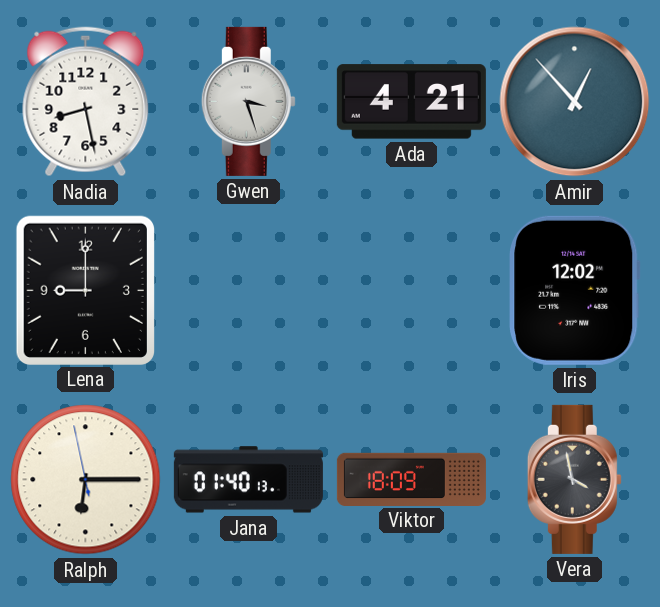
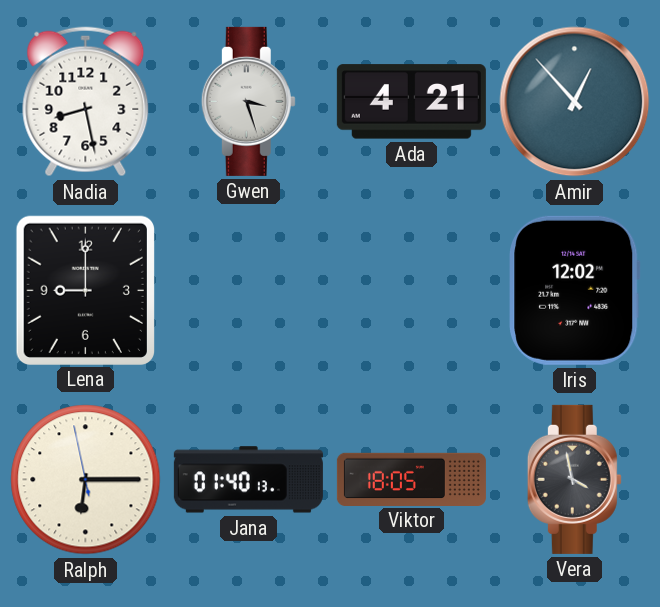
Viktor: 18:09 -> 18:05 (411, 479)
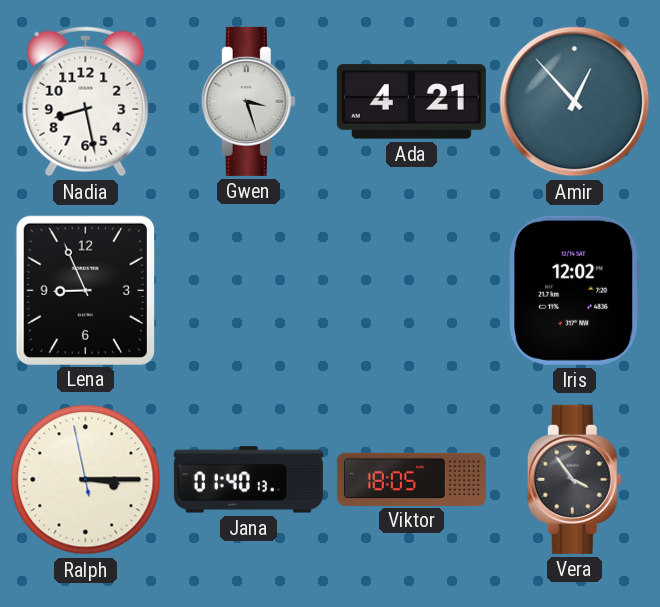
Lena: 9:00 -> 8:56 (85, 290)
Ralph: 6:14 -> 3:14 (86, 480)
Vera: 3:58 -> 3:54 (574, 479)
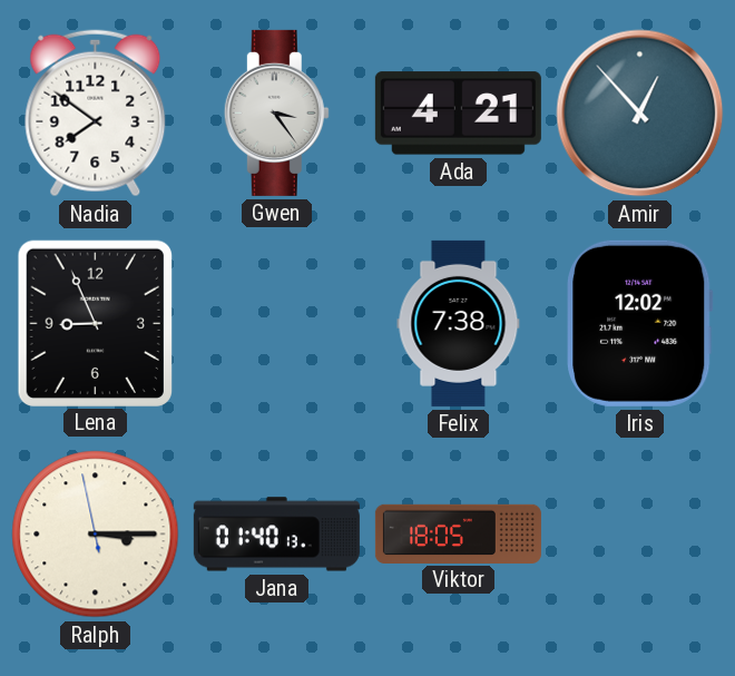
Nadia: 8:28 -> 7:51 (96, 114)
Gwen: 3:27 -> 3:24 (276, 112)
Felix: none -> 7:38 (459, 323)
Vera: 3:54 -> none (574, 479)
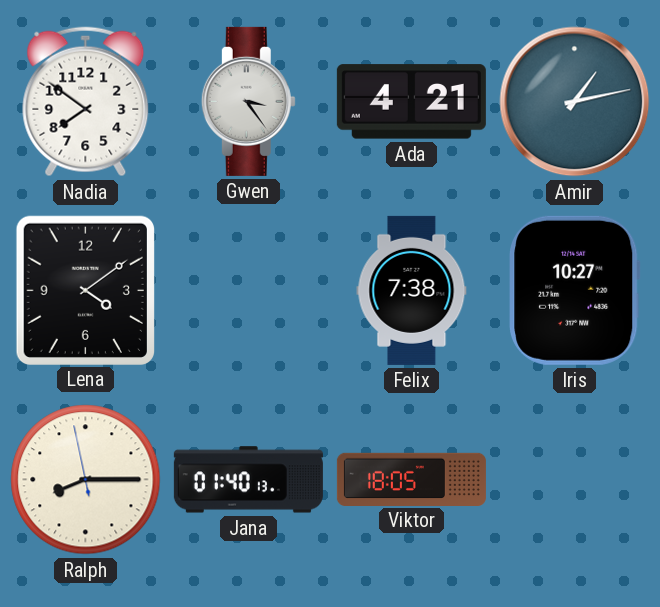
Amir: 12:53 -> 1:13 (575, 102)
Lena: 8:56 -> 4:09 (85, 290)
Iris: 12:02 -> 10:27 (575, 290)
Ralph: 3:14 -> 8:14 (86, 480)
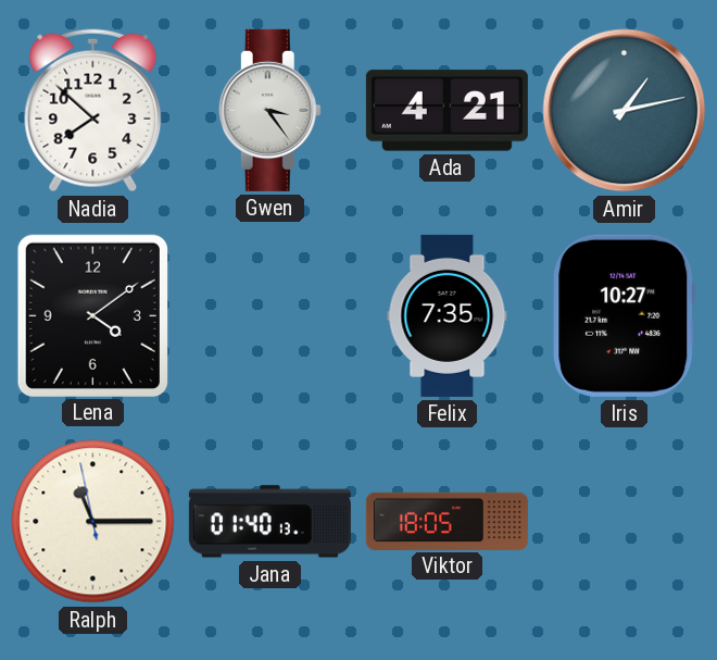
Nadia: 7:51 -> 7:52 (93, 111)
Felix: 7:38 -> 7:35 (448, 315)
Ralph: 8:14 -> 11:14 (93, 522)
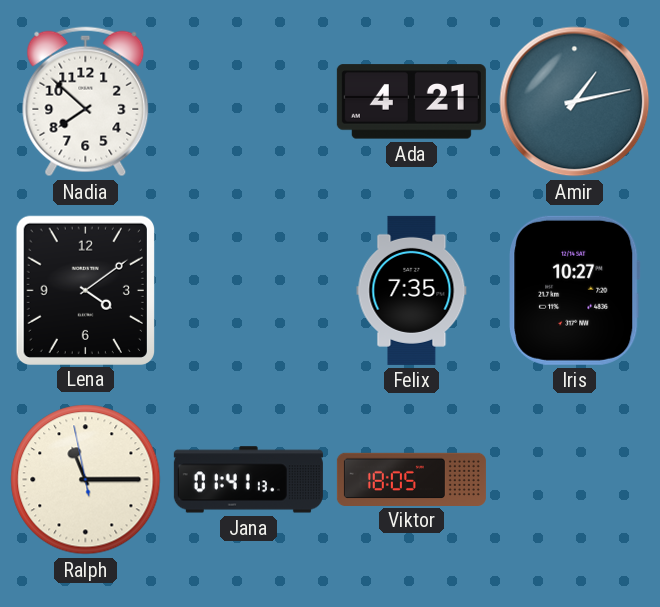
Gwen: 3:24 -> none (269, 110)
Jana: 01:40 -> 01:41 (248, 480)
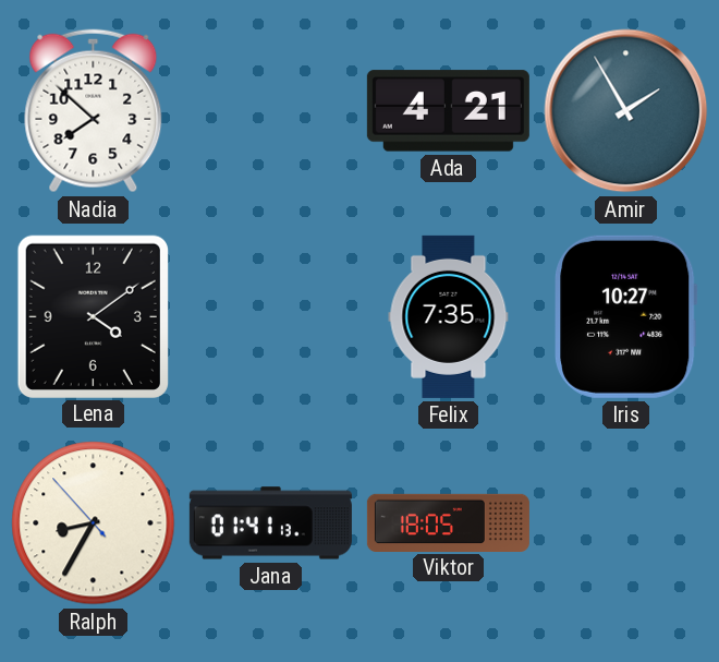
Amir: 1:13 -> 1:55 (626, 111)
Ralph: 11:14 -> 8:34 (94, 523)
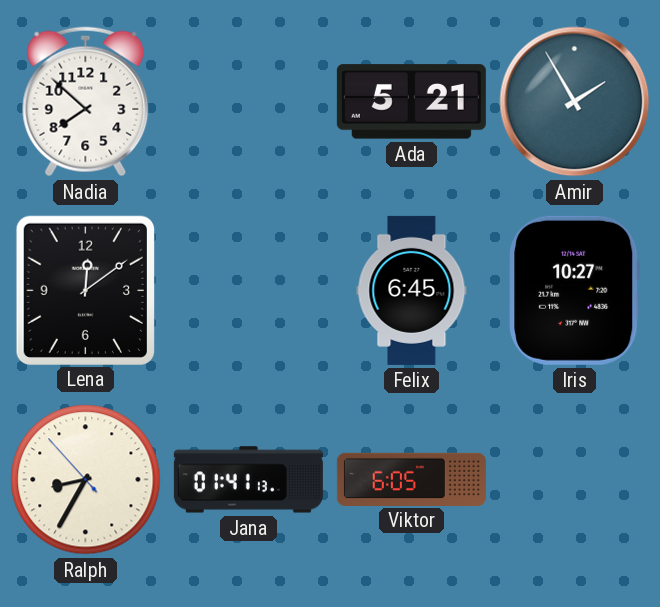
Ada: 4:21 -> 5:21 (411, 102)
Lena: 4:09 -> 12:09 (85, 290)
Felix: 7:35 -> 6:45 (412, 290)
Viktor: 18:05 -> 6:05 (411, 479)
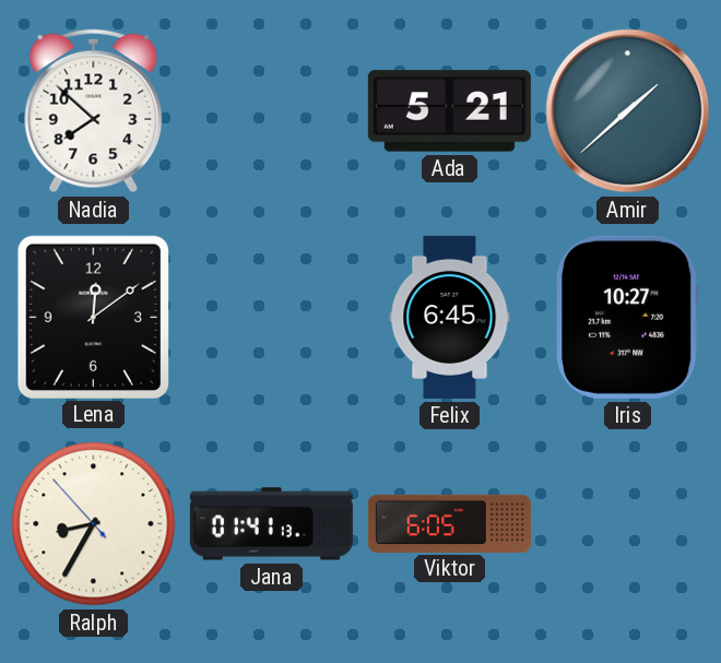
Amir: 1:55 -> 1:38 (628, 111)
